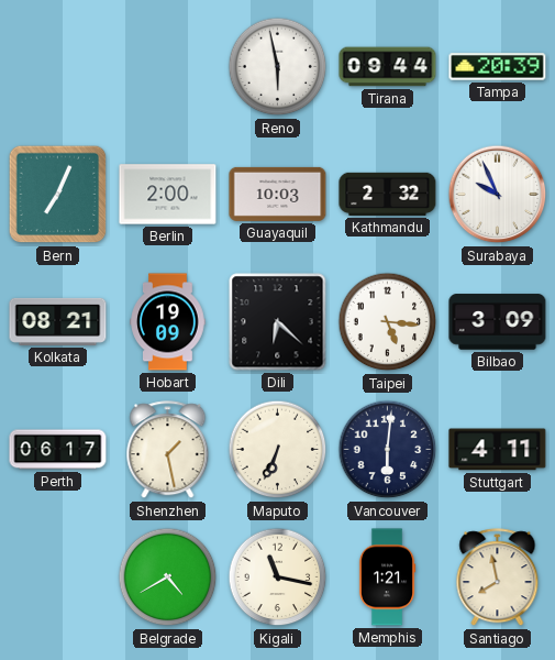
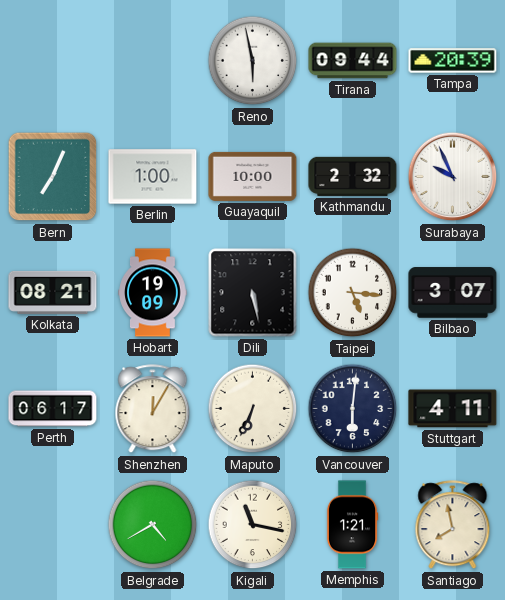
Berlin: 2:00 -> 1:00 (153, 177)
Guayaquil: 10:03 -> 10:00 (253, 176)
Dili: 6:22 -> 5:28 (253, 293)
Bilbao: 3:09 -> 3:07 (453, 293)
Shenzhen: 1:28 -> 12:05 (153, 409)
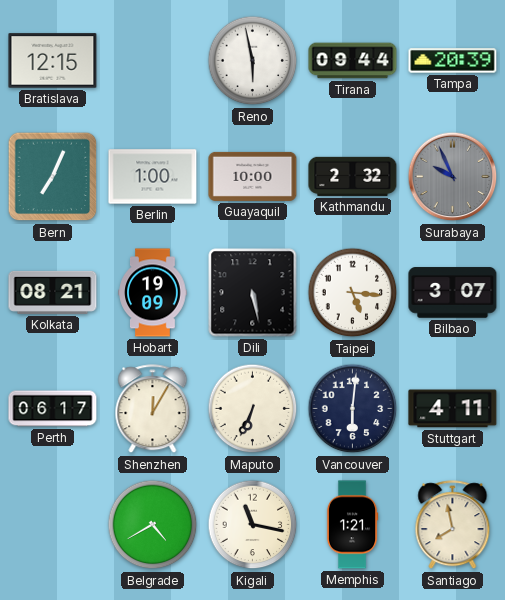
Bratislava: none -> 12:15 (53, 61)
Surabaya dial: white -> grey (453, 177)
